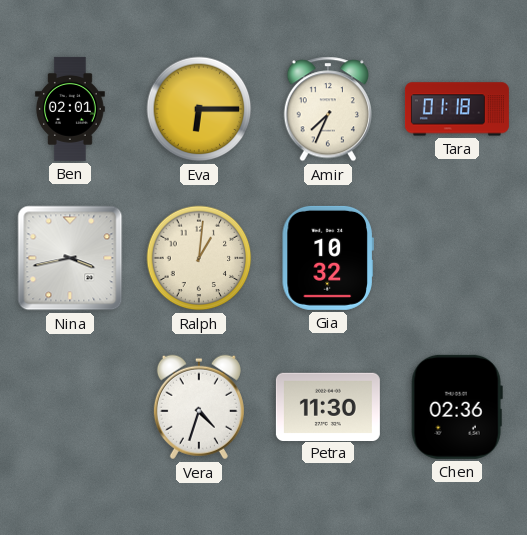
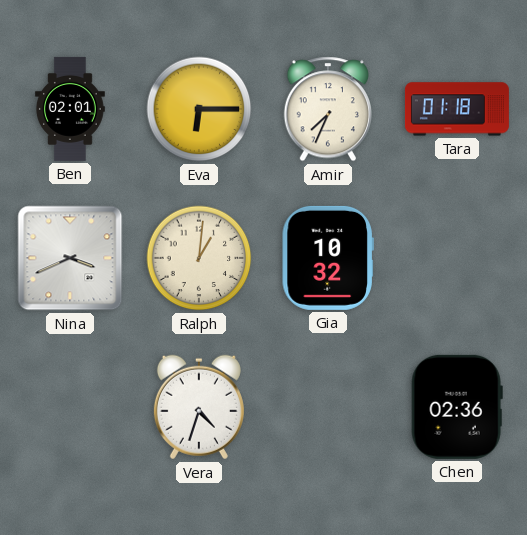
Nina: 3:43 -> 3:41 (70, 258)
Petra: 11:30 -> none (328, 406)
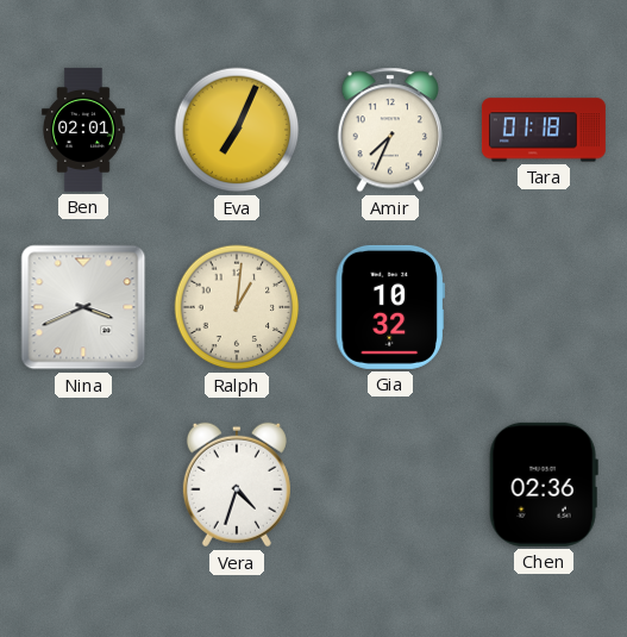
Eva: 6:15 -> 7:04 (237, 130)
